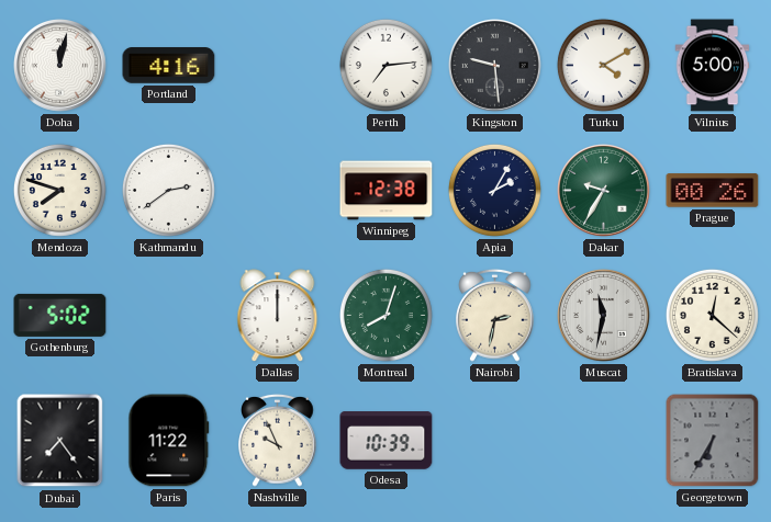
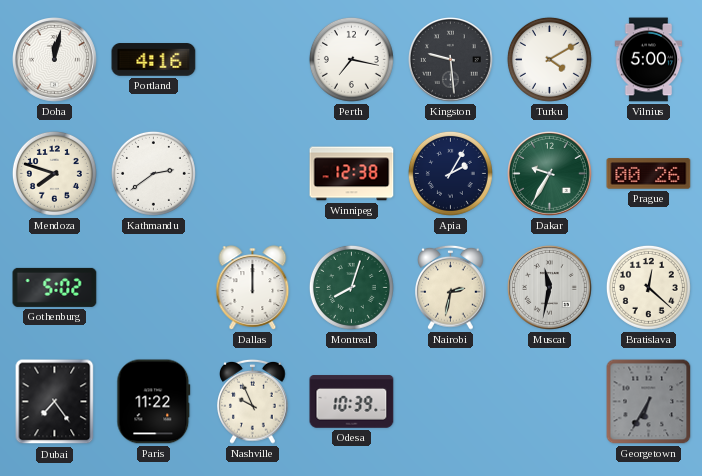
Perth: 7:14 -> 7:17 (351, 59)
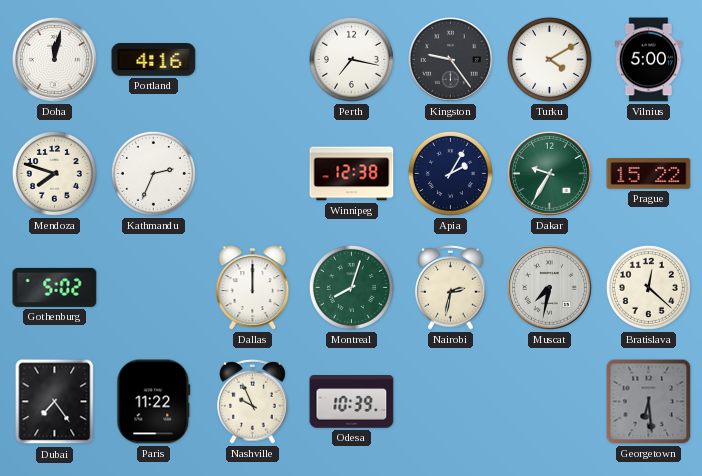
Kingston: 9:29 -> 9:24 (451, 60)
Kathmandu: 2:39 -> 2:34 (153, 173)
Prague: 00:26 -> 15:22 (649, 174)
Muscat: 11:32 -> 7:32 (550, 288)
Georgetown: 6:35 -> 6:29 (649, 402)
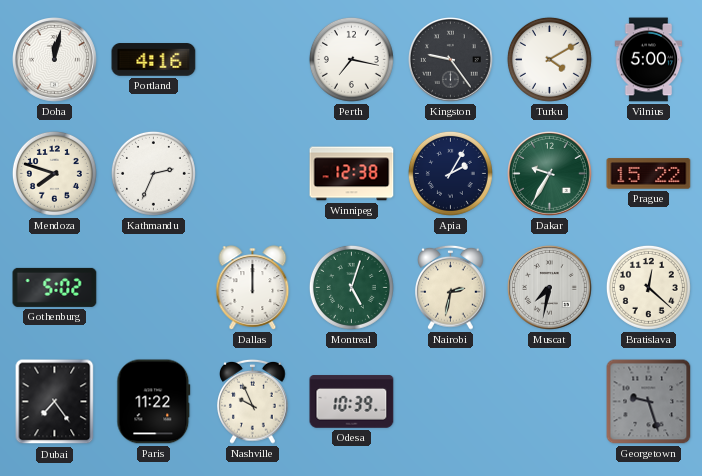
Montreal: 8:03 -> 5:03 (351, 287)
Georgetown: 6:29 -> 9:27 (649, 402)
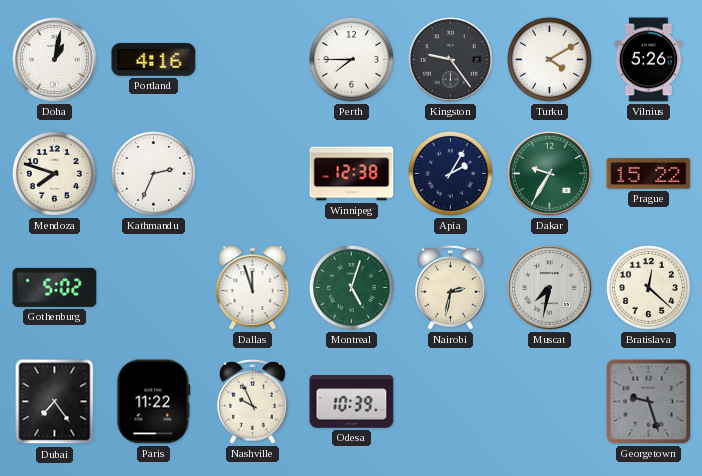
Doha: 12:02 -> 1:02 (55, 60)
Perth: 7:17 -> 7:45 (351, 59)
Vilnius: 5:00 -> 5:26 (649, 60)
Dallas: 12:00 -> 11:57 (253, 288)
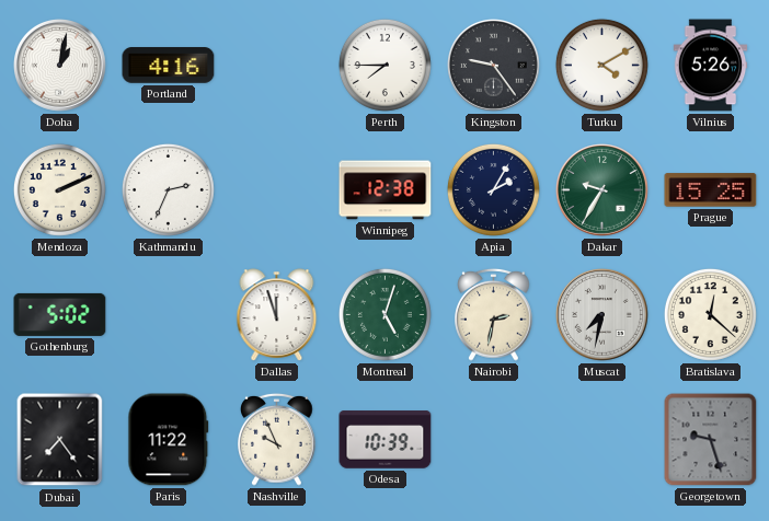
Mendoza: 7:48 -> 2:11 (59, 189)
Prague: 15:22 -> 15:25 (711, 190)
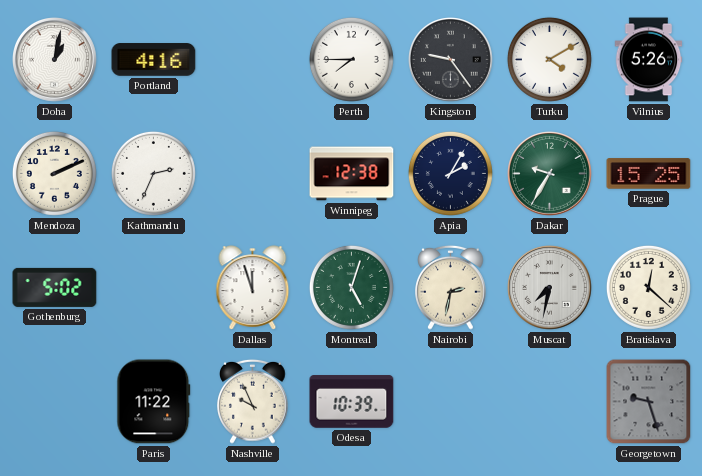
Dubai: 7:24 -> none (60, 440)
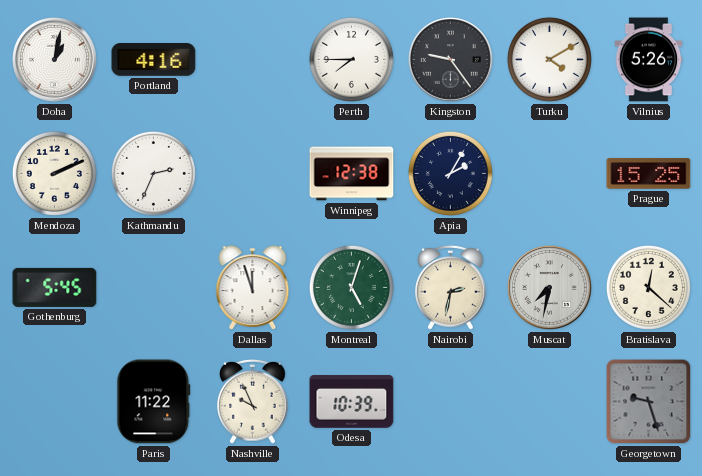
Dakar: 9:35 -> none (550, 174)
Gothenburg: 5:02 -> 5:45 (55, 287)
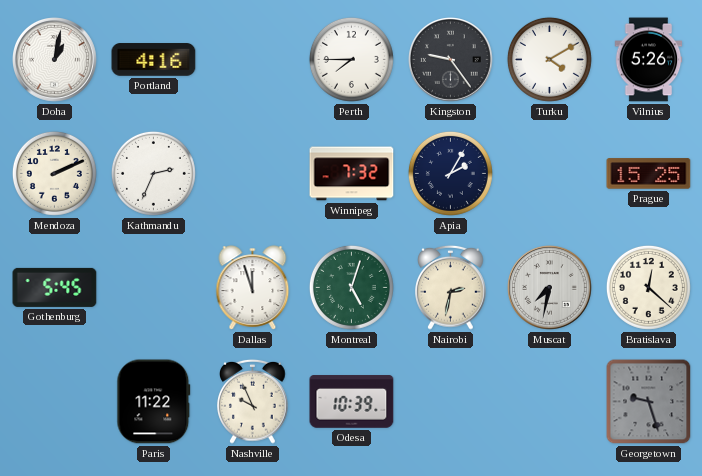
Winnipeg: 12:38 -> 7:32 (352, 174)
